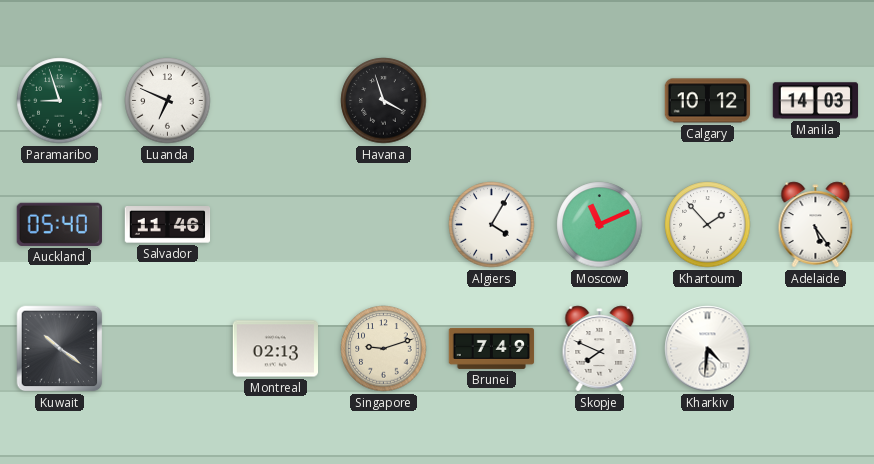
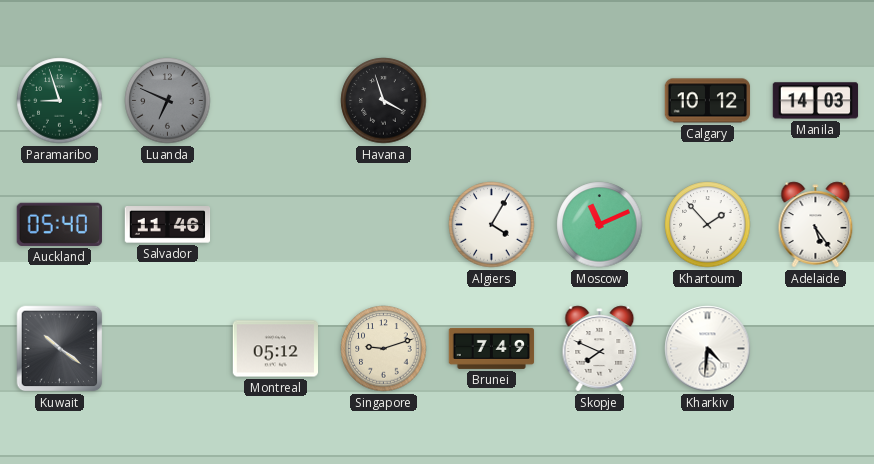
Luanda dial: white -> grey (168, 101)
Montreal: 02:13 -> 05:12 (276, 349)
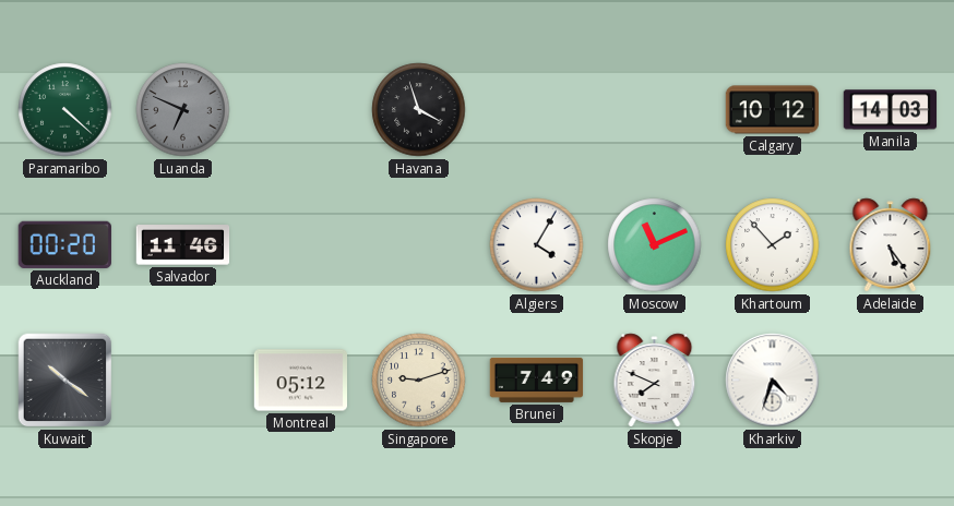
Paramaribo: 8:57 -> 4:22 (65, 110)
Auckland: 05:40 -> 00:20 (64, 244)
Kharkiv: 4:31 -> 4:33 (773, 381)
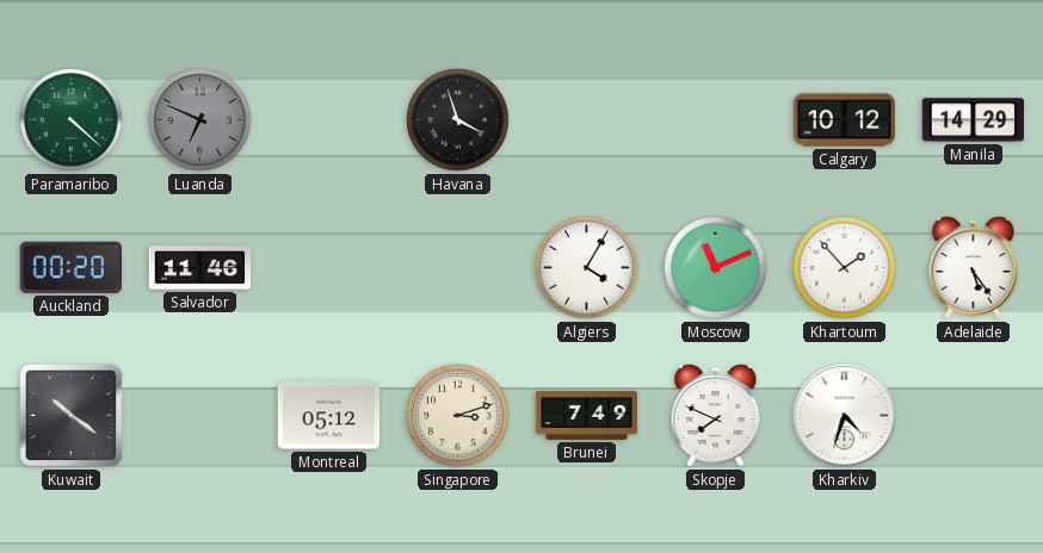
Manila: 14:03 -> 14:29 (974, 120)
Singapore: 9:12 -> 3:12 (458, 416)
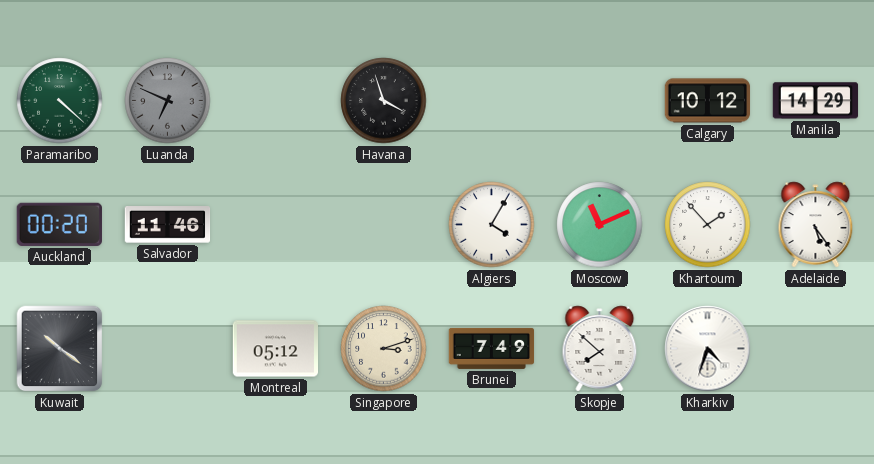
Skopje: 7:49 -> 7:52 (600, 349)
